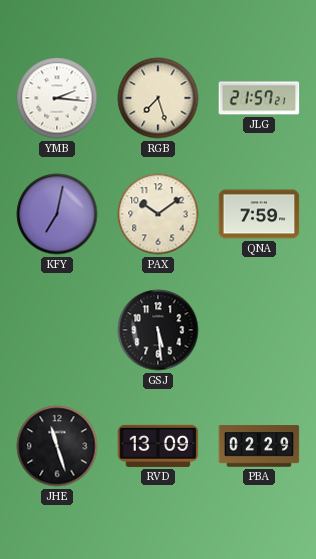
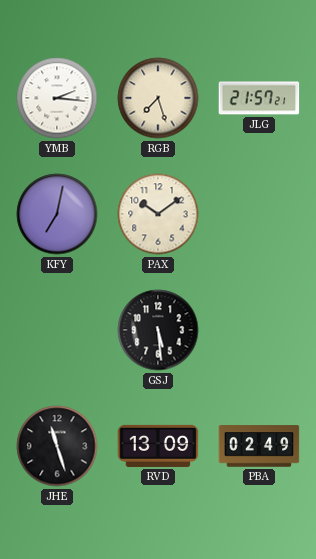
QNA: 7:59 -> none (259, 214)
PBA: 02:29 -> 02:49 (259, 446)
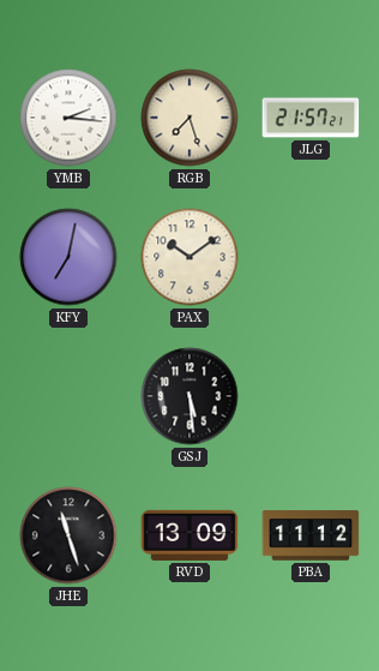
PBA: 02:49 -> 11:12 (311, 535)
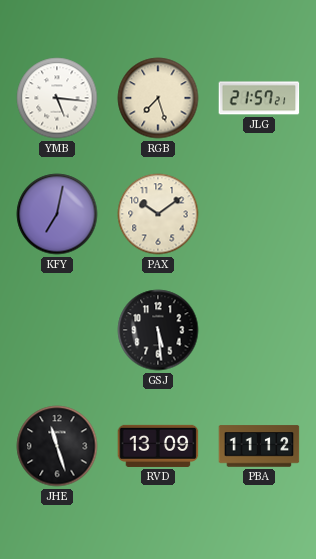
YMB: 2:16 -> 5:16 (57, 98)
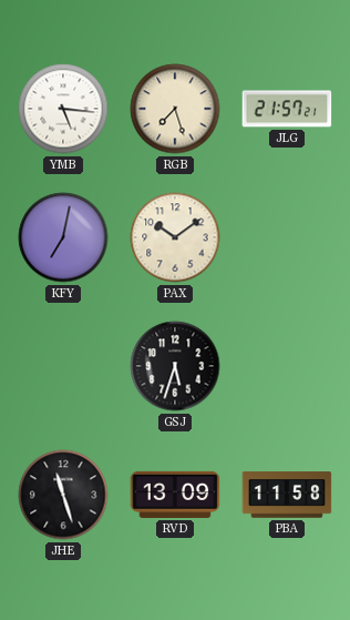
GSJ: 5:29 -> 5:33 (175, 366)
PBA: 11:12 -> 11:58 (287, 495)
